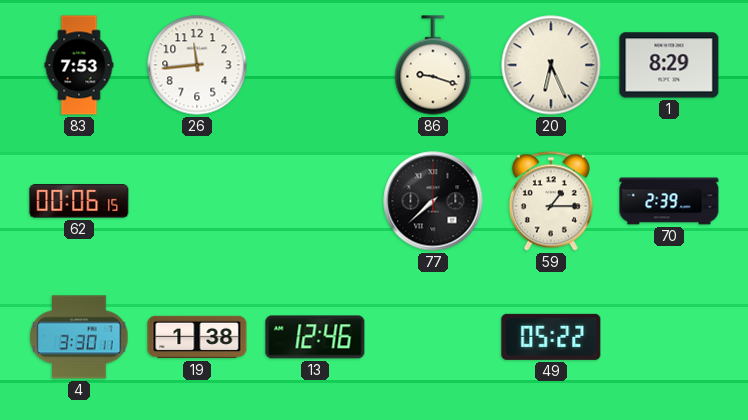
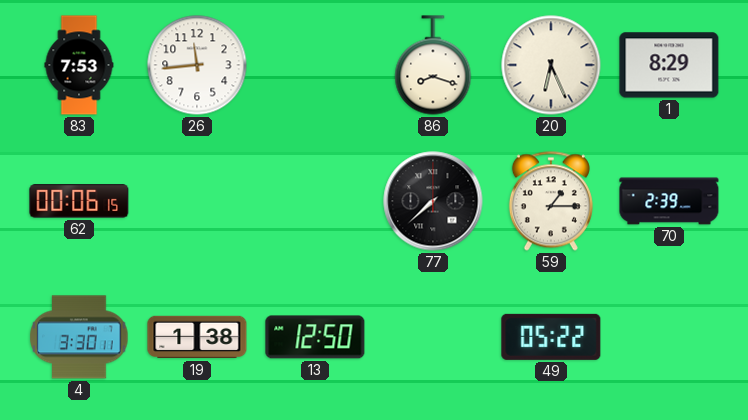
86: 9:18 -> 8:18 (433, 65)
13: 12:46 -> 12:50 (315, 337)
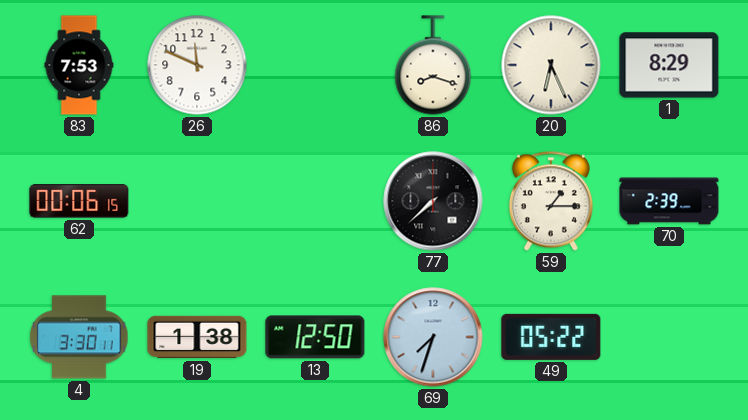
26: 11:44 -> 11:49 (197, 65)
69: none -> 7:33 (433, 337)
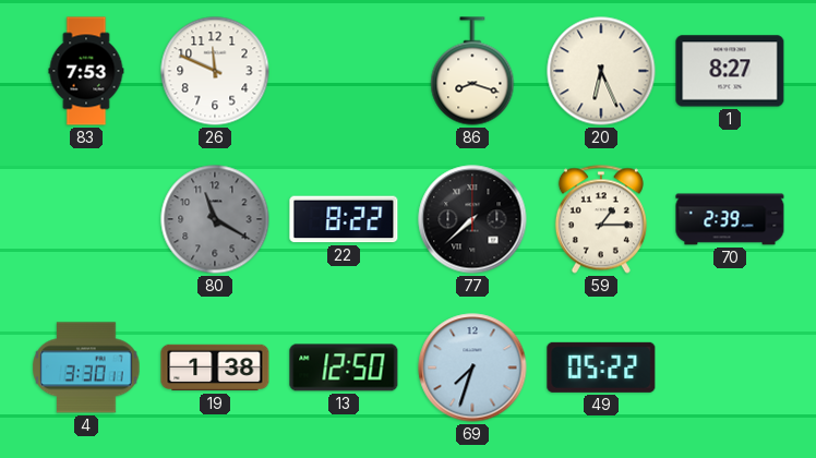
1: 8:29 -> 8:27 (730, 71)
62: 00:06 -> none (79, 201)
80: none -> 11:20 (215, 219)
22: none -> 8:22 (344, 219)
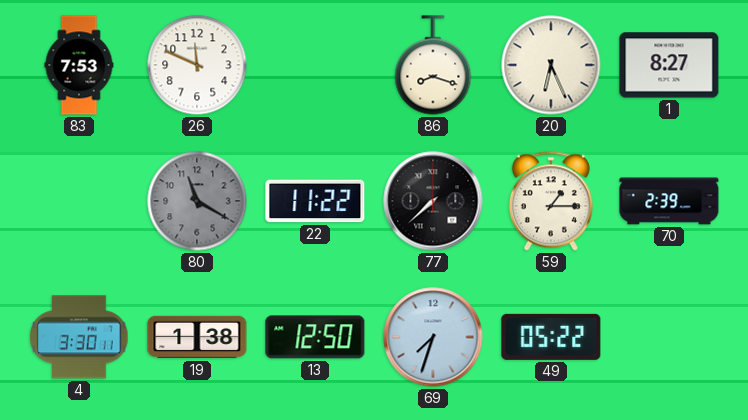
22: 8:22 -> 11:22 (315, 201)
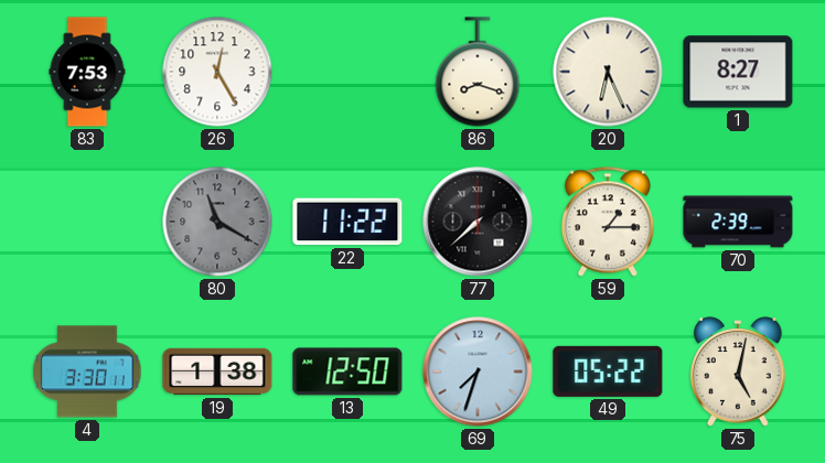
26: 11:49 -> 12:25 (217, 72)
75: none -> 5:02 (739, 372)
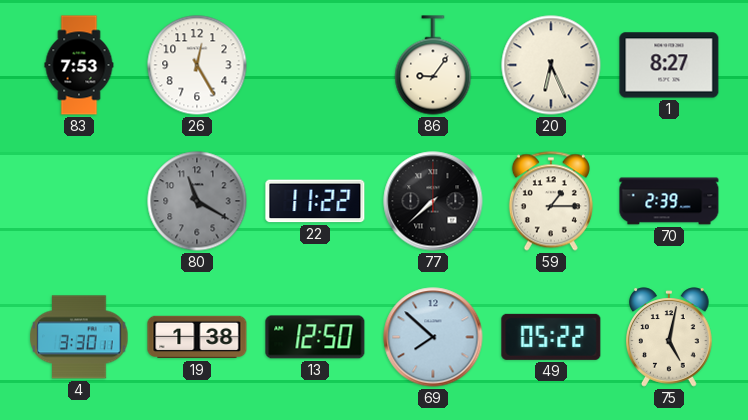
86: 8:18 -> 9:06 (433, 65)
69: 7:33 -> 7:52 (433, 337)
